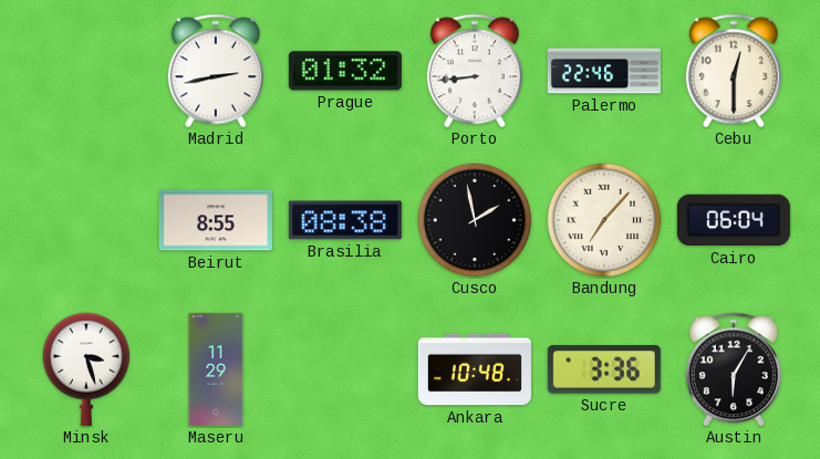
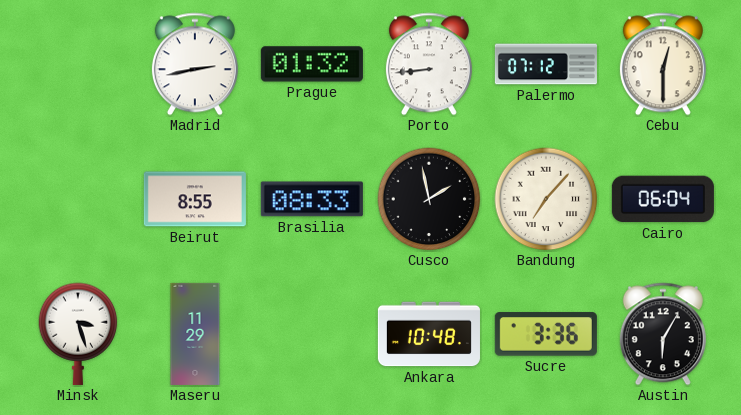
Palermo: 22:46 -> 07:12 (546, 64)
Brasilia: 08:38 -> 08:33 (312, 199)
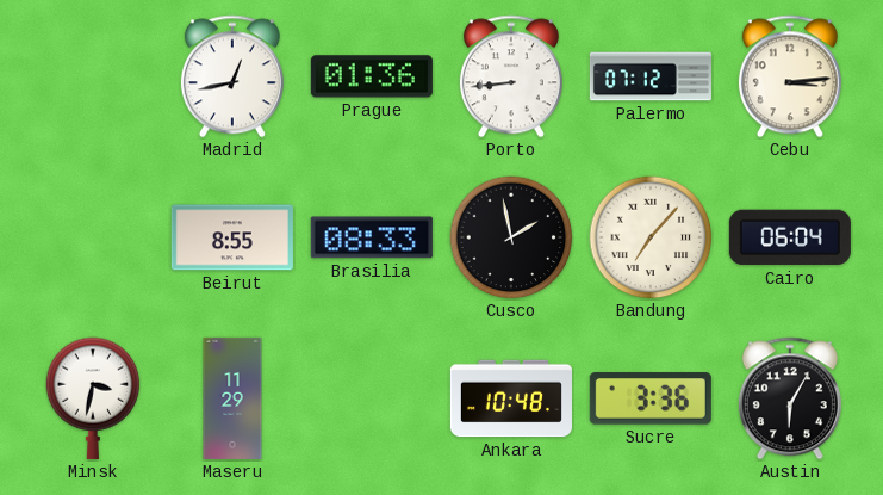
Madrid: 2:43 -> 12:43 (232, 76)
Prague: 01:32 -> 01:36 (372, 76)
Cebu: 12:30 -> 3:14 (790, 76)
Minsk: 3:27 -> 3:32 (93, 398)
